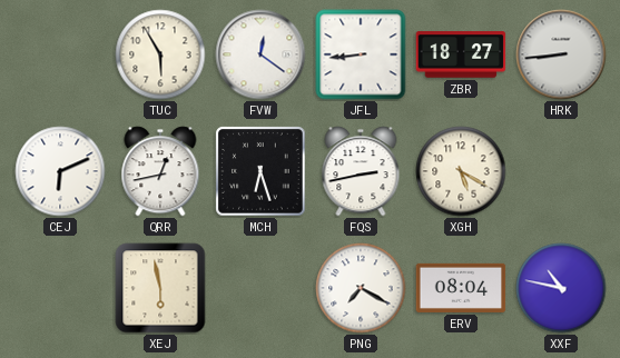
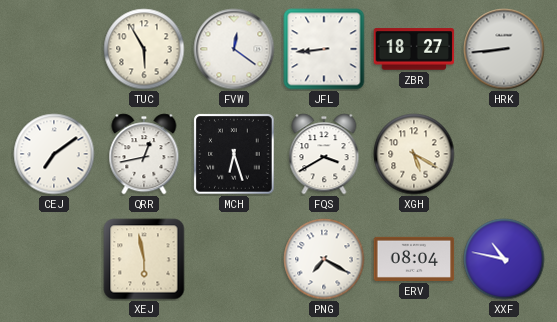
CEJ: 6:11 -> 7:09 (54, 154)
FQS: 2:43 -> 3:40 (324, 154)
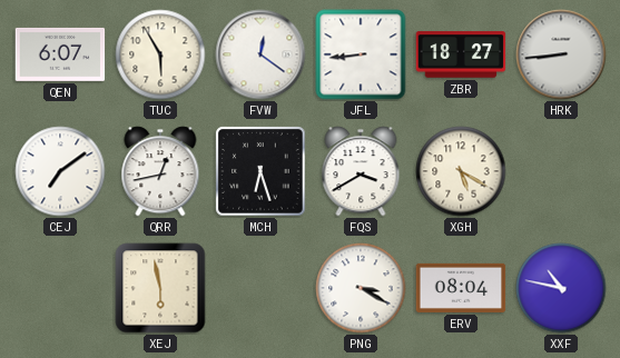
QEN: none -> 6:07 (60, 54)
PNG: 7:20 -> 3:20 (361, 288)
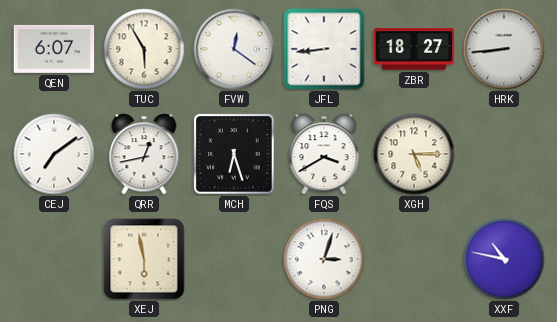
XGH: 5:20 -> 5:15 (414, 154)
PNG: 3:20 -> 3:03 (324, 259)
ERV: 08:04 -> none (461, 288)
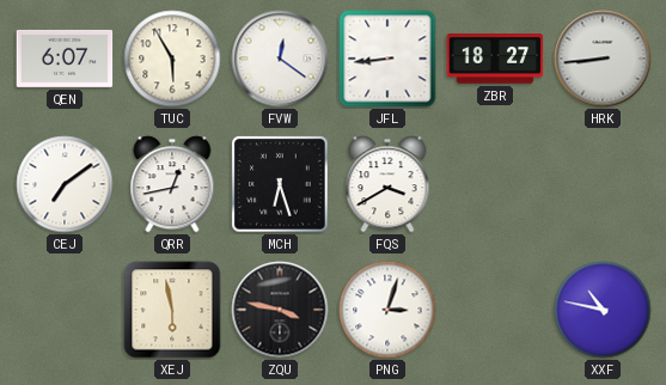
XGH: 5:15 -> none (414, 154)
ZQU: none -> 3:47 (280, 310)
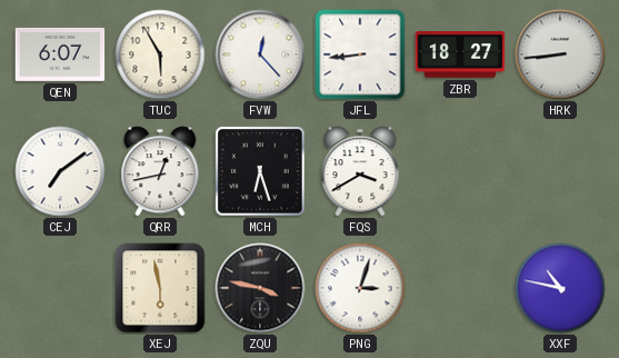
FVW: 12:21 -> 12:23 (260, 54)
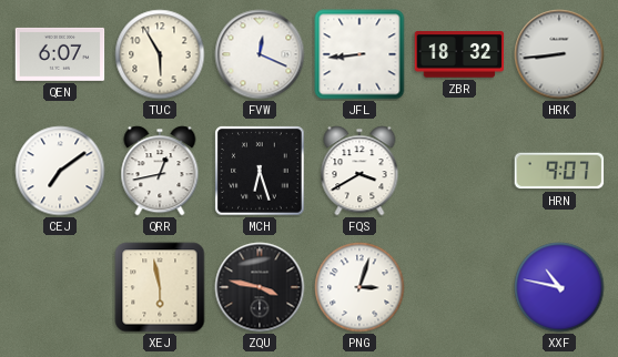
FVW: 12:23 -> 12:19 (260, 54)
ZBR: 18:27 -> 18:32 (459, 54)
HRN: none -> 9:07 (559, 171)
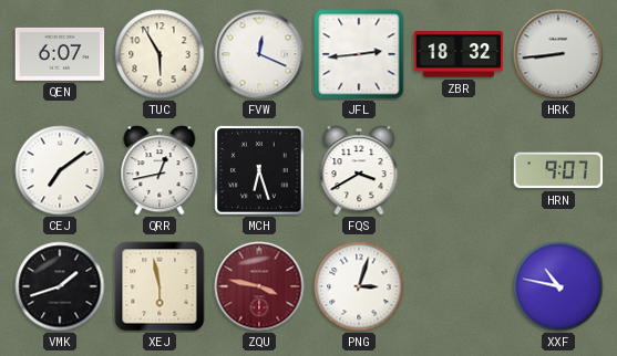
JFL: 8:44 -> 2:44 (359, 54)
VMK: none -> 1:42 (60, 286)
ZQU dial: black -> burgundy (259, 286)
